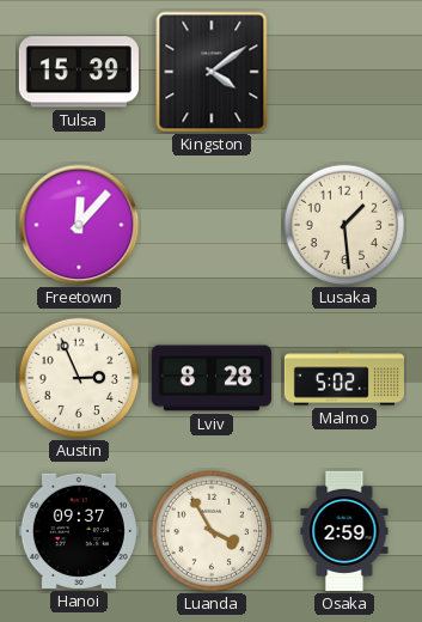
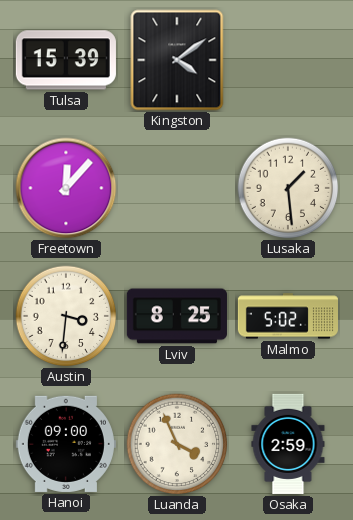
Austin: 2:56 -> 3:31 (66, 316)
Lviv: 8:28 -> 8:25 (177, 316)
Hanoi: 09:37 -> 09:00 (66, 444)
Luanda: 3:55 -> 3:56 (177, 444)
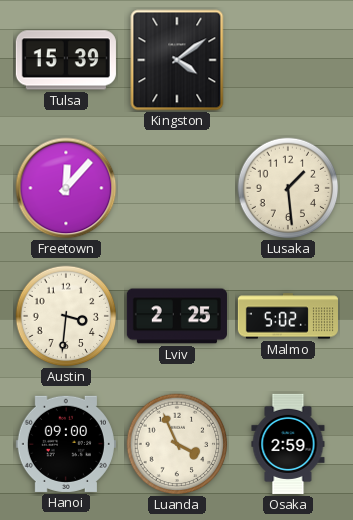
Lviv: 8:25 -> 2:25 (177, 316)
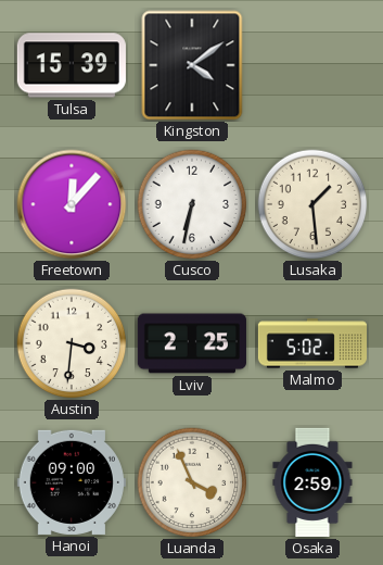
Cusco: none -> 6:32 (192, 204)
